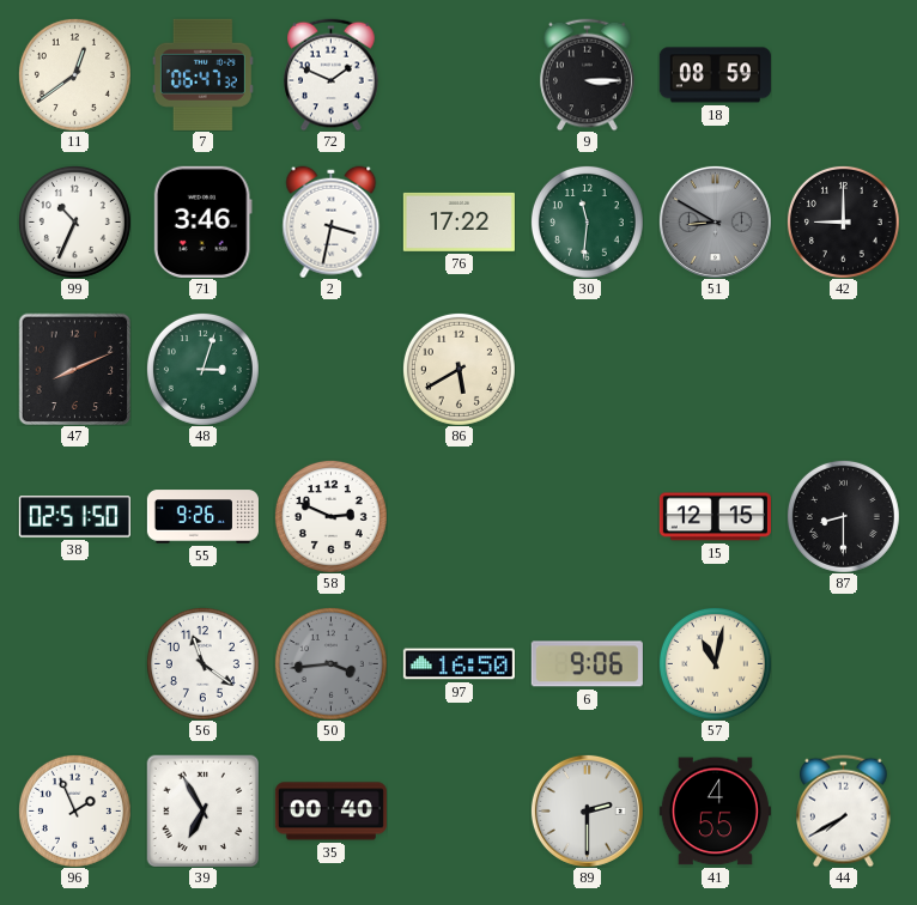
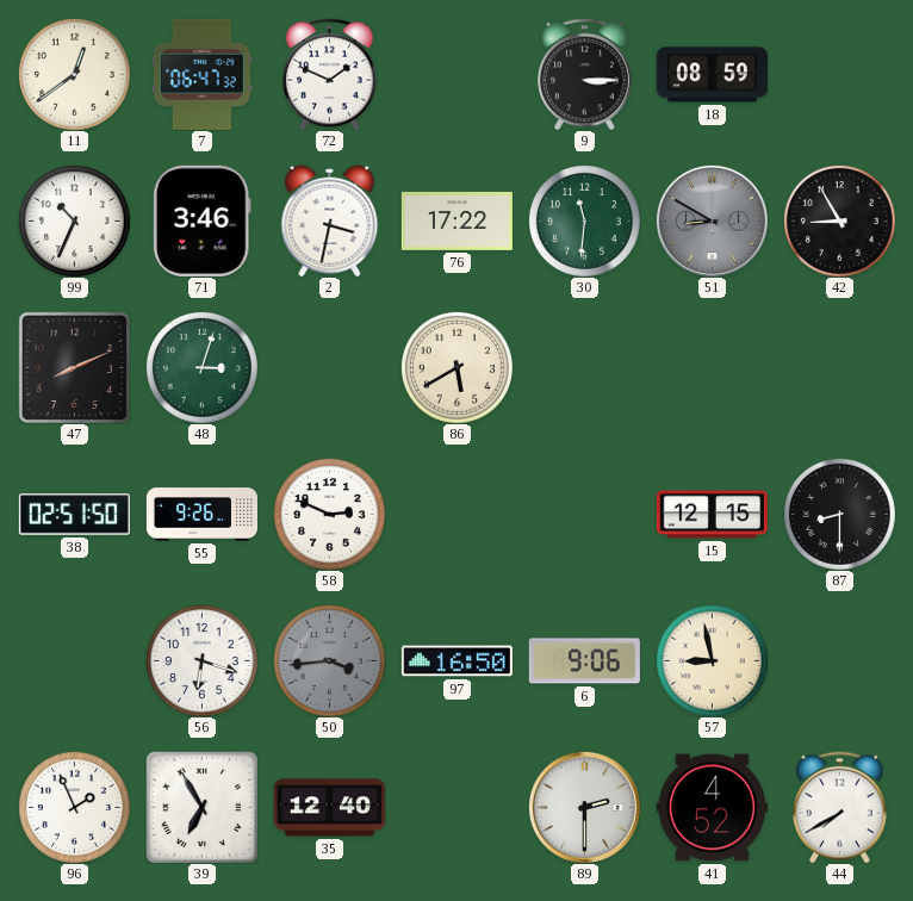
42: 9:00 -> 8:55 (839, 220)
56: 11:21 -> 6:18 (201, 660)
57: 11:02 -> 8:58 (712, 660)
35: 00:40 -> 12:40 (329, 808)
41: 4:55 -> 4:52 (712, 808)
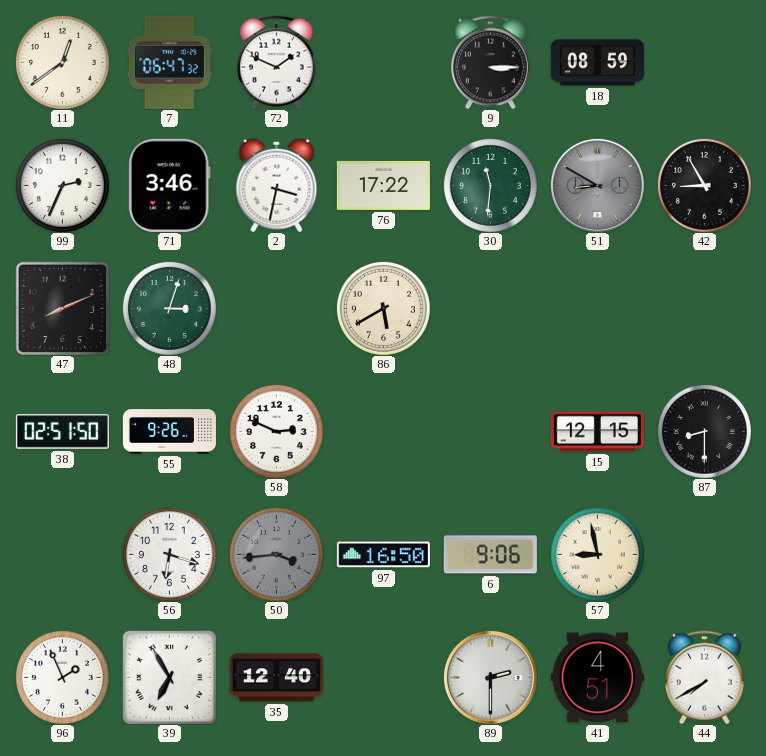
99: 10:34 -> 2:34 (62, 185)
41: 4:52 -> 4:51 (597, 678)
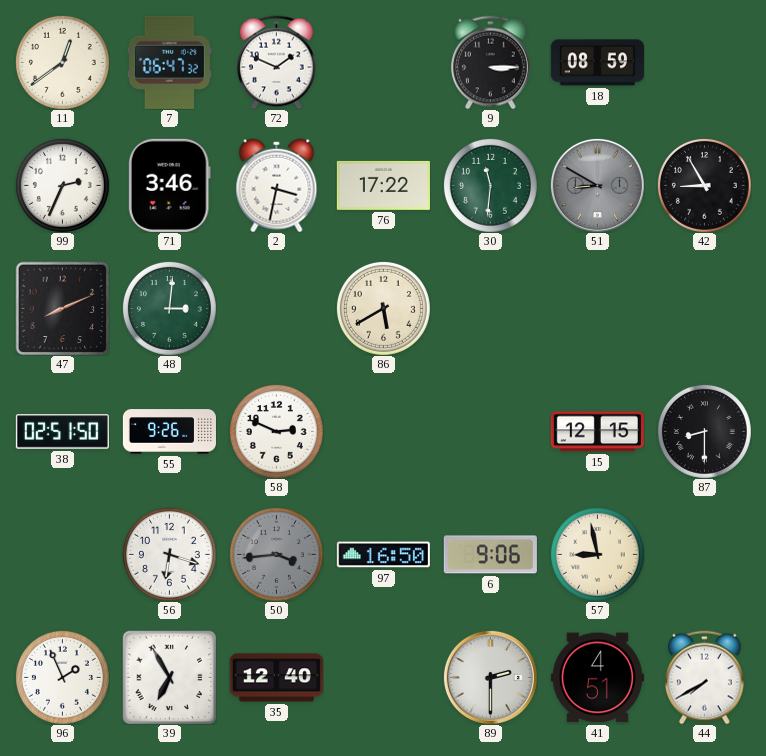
48: 3:03 -> 3:01 (169, 308)
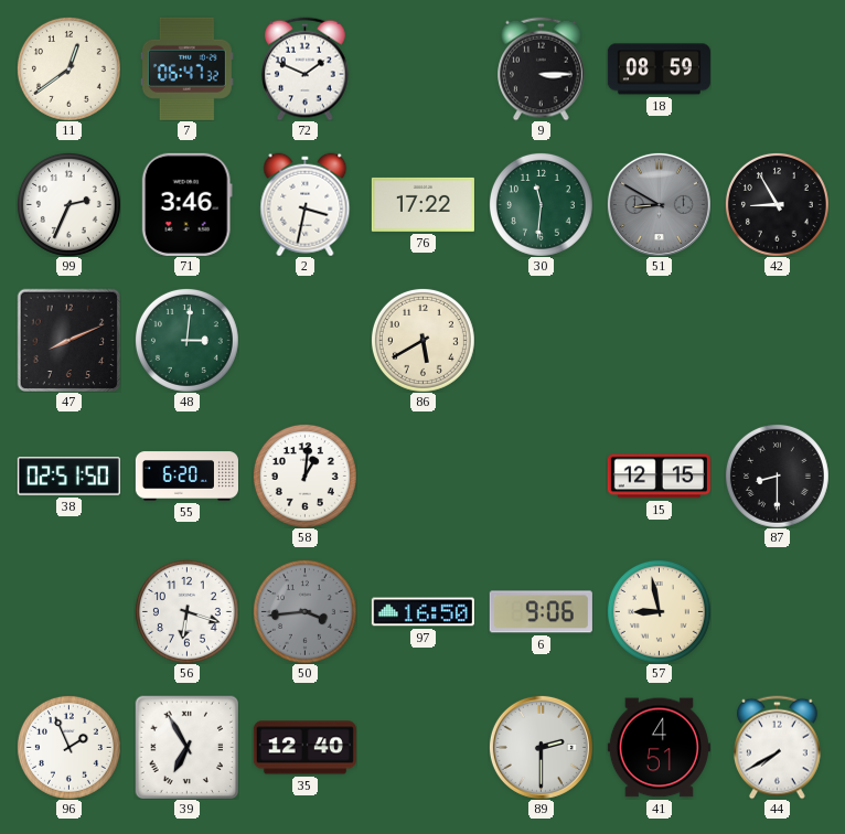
55: 9:26 -> 6:20 (186, 477)
58: 2:49 -> 1:01 (304, 475)
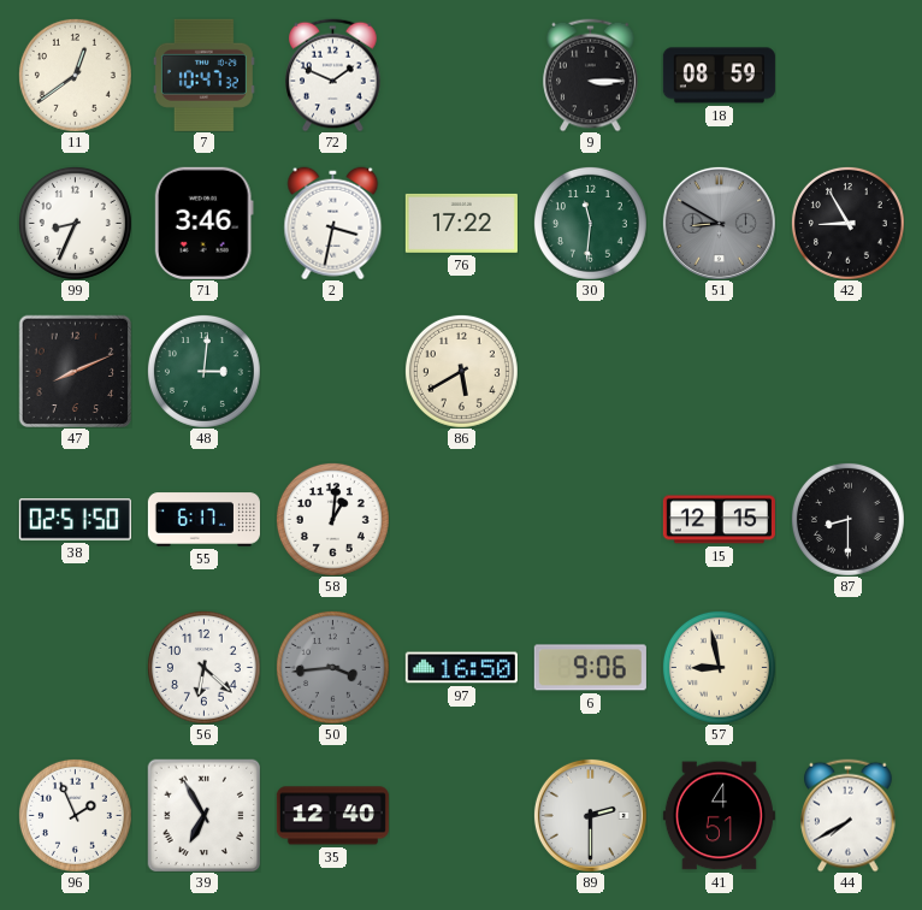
7: 06:47 -> 10:47 (203, 75)
99: 2:34 -> 8:34 (75, 223)
55: 6:20 -> 6:17 (203, 520)
56: 6:18 -> 6:22 (203, 667)
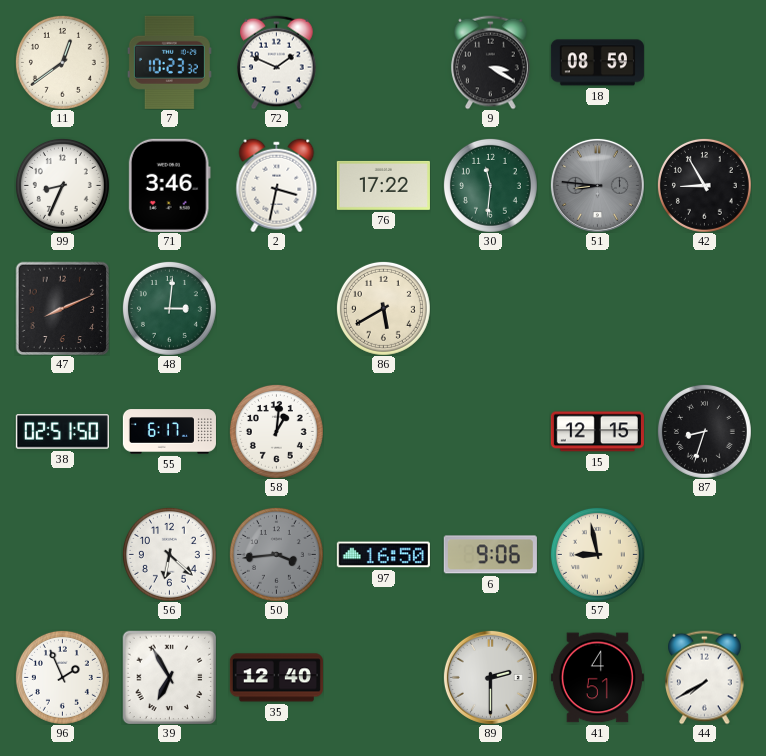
7: 10:47 -> 10:23 (169, 62)
9: 3:15 -> 3:20 (491, 62)
51: 8:50 -> 8:46 (597, 185)
87: 8:30 -> 8:33 (704, 431)
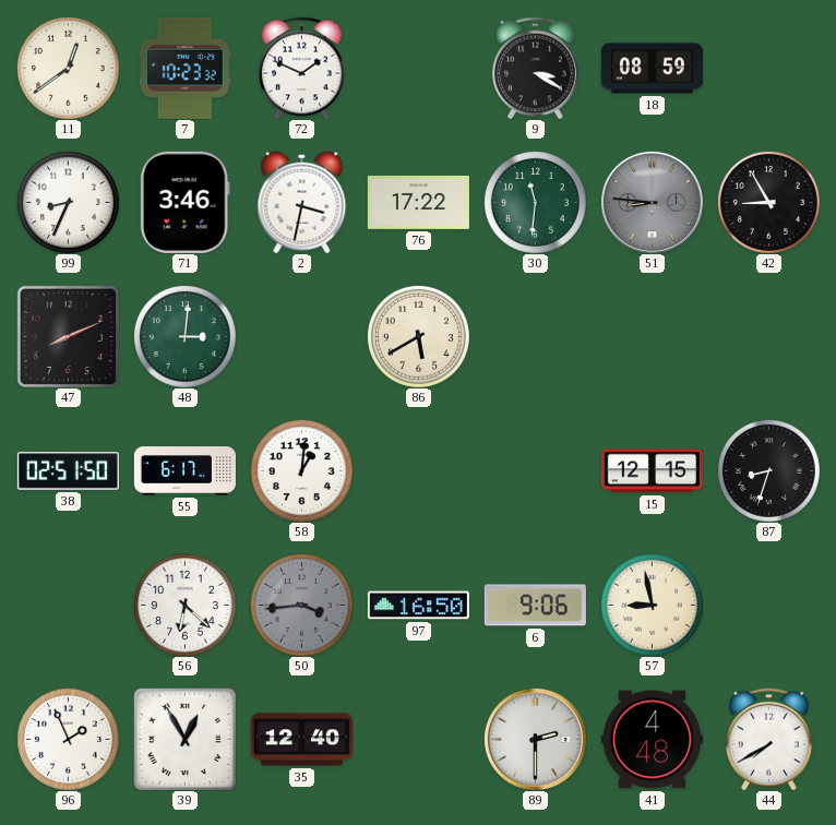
39: 6:55 -> 12:55 (184, 739)
41: 4:51 -> 4:48 (652, 740)
